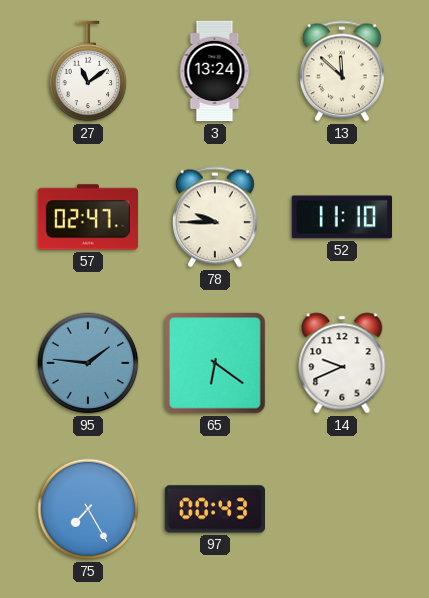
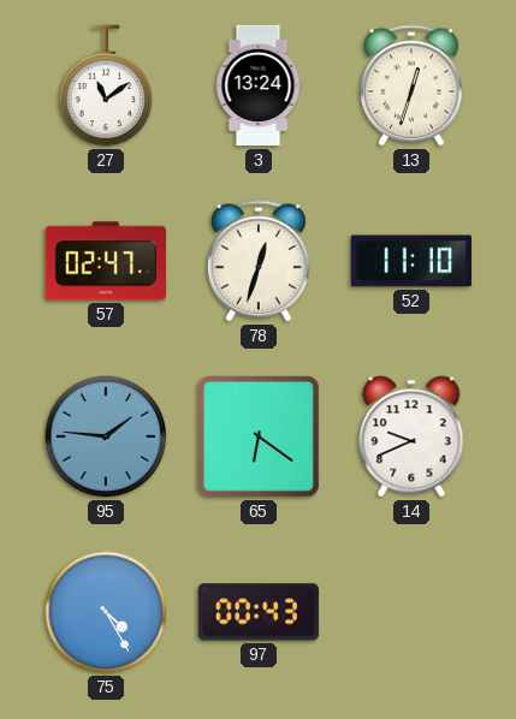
13: 11:52 -> 12:33 (413, 85)
78: 9:45 -> 12:33 (260, 261)
75: 7:25 -> 4:25 (106, 612)
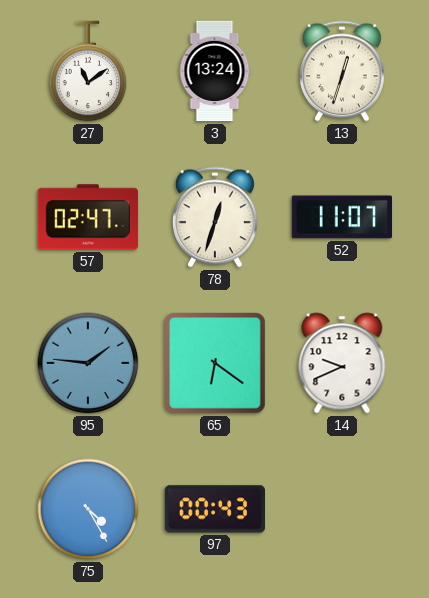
52: 11:10 -> 11:07 (341, 217)
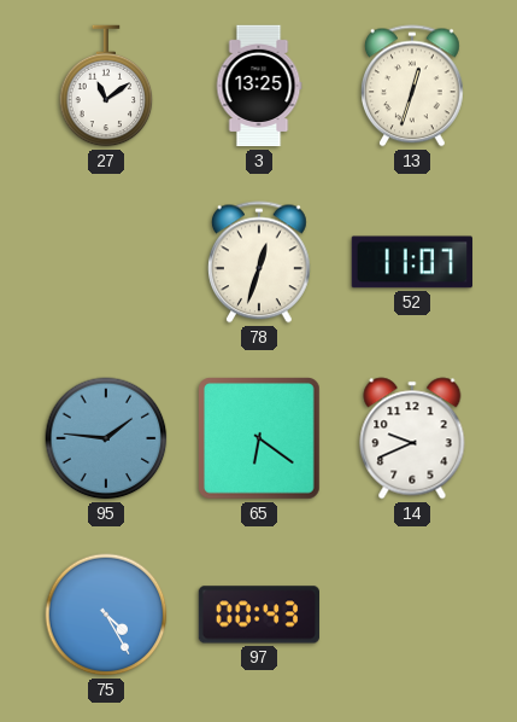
3: 13:24 -> 13:25 (259, 86)
57: 02:47 -> none (87, 217)
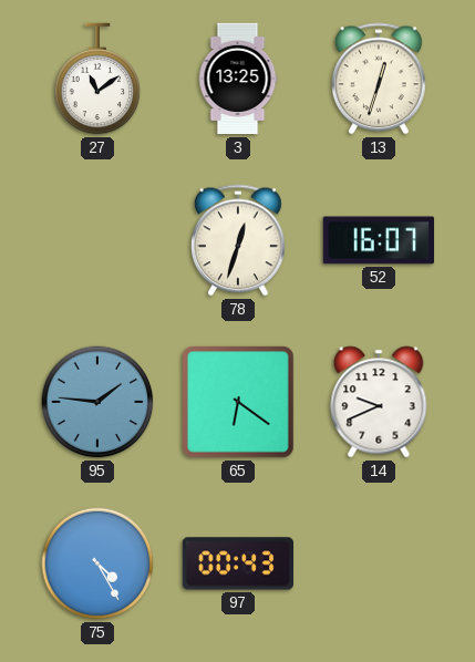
52: 11:07 -> 16:07 (378, 240)
